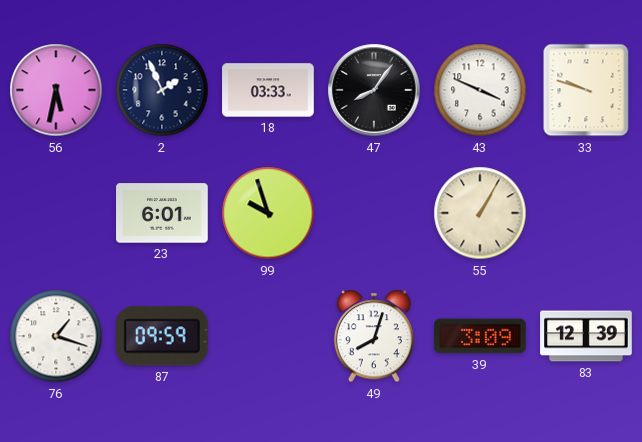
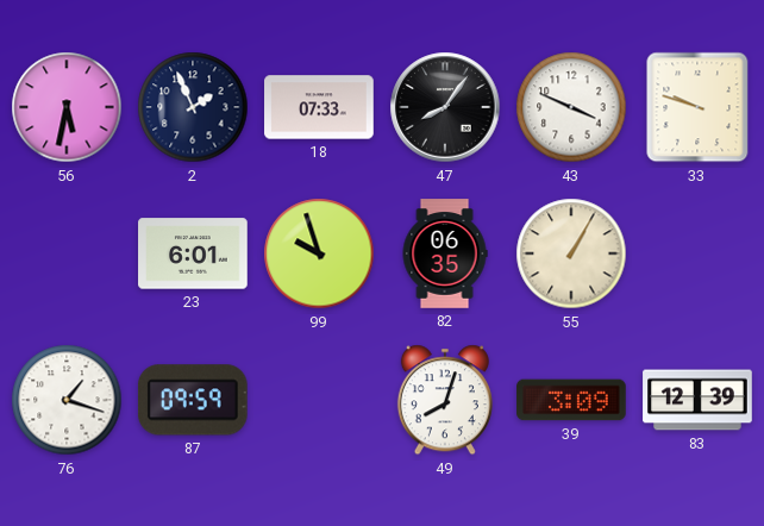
18: 03:33 -> 07:33 (319, 107)
82: none -> 06:35 (445, 253)
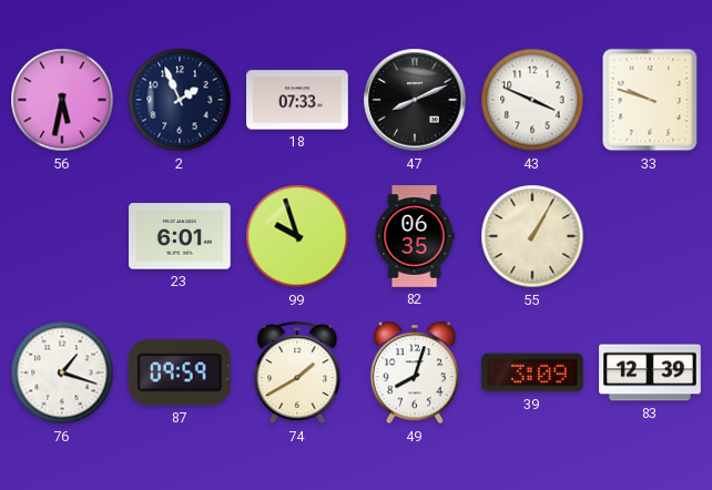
47: 8:06 -> 8:11 (415, 100)
74: none -> 1:40 (297, 372)
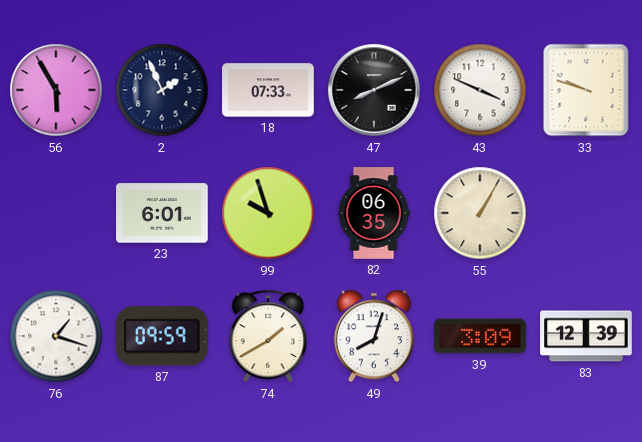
56: 5:32 -> 5:55 (56, 90)
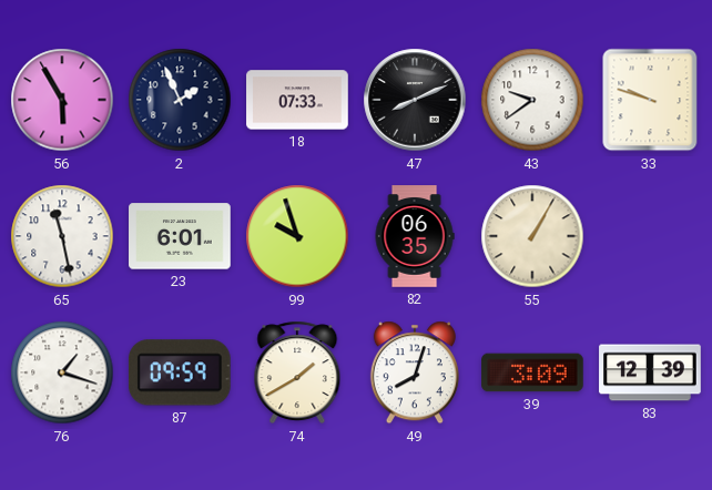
43: 3:49 -> 9:39 (532, 100)
65: none -> 11:28 (62, 236)
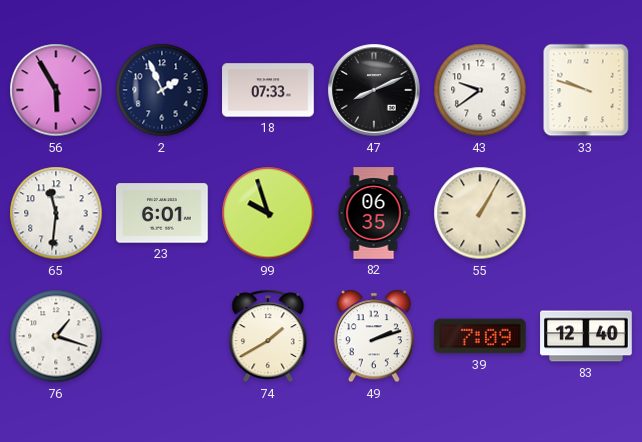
65: 11:28 -> 11:31 (56, 213)
87: 09:59 -> none (180, 372)
49: 8:03 -> 2:12 (374, 336)
39: 3:09 -> 7:09 (480, 336)
83: 12:39 -> 12:40 (586, 336)
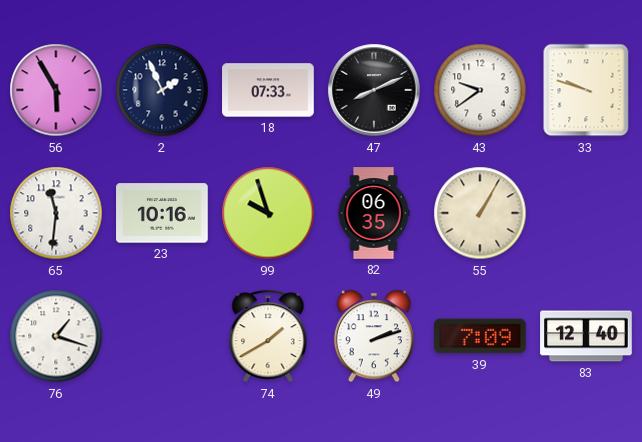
23: 6:01 -> 10:16 (162, 213)
